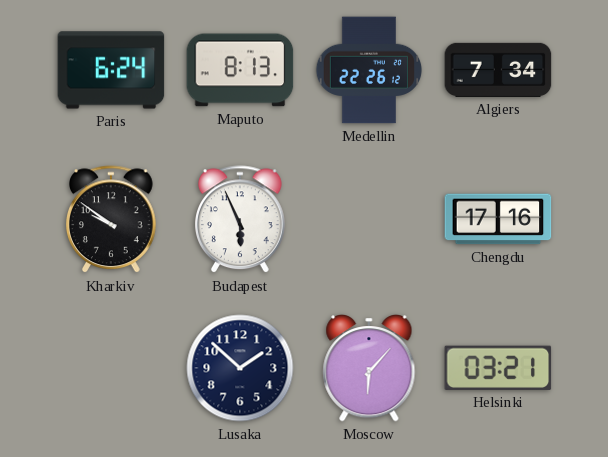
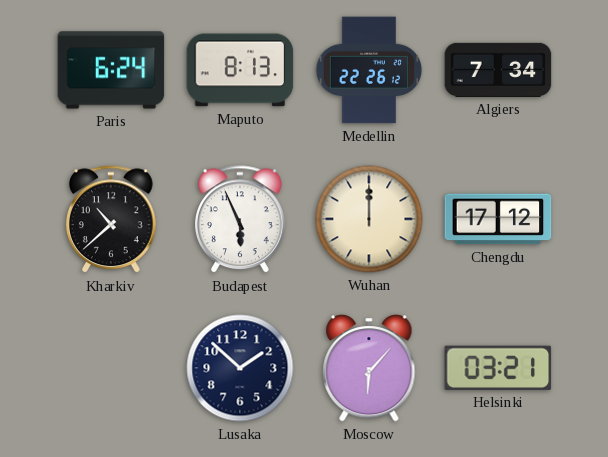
Kharkiv: 9:51 -> 10:38 (112, 220)
Wuhan: none -> 12:00 (369, 219)
Chengdu: 17:16 -> 17:12 (498, 219)
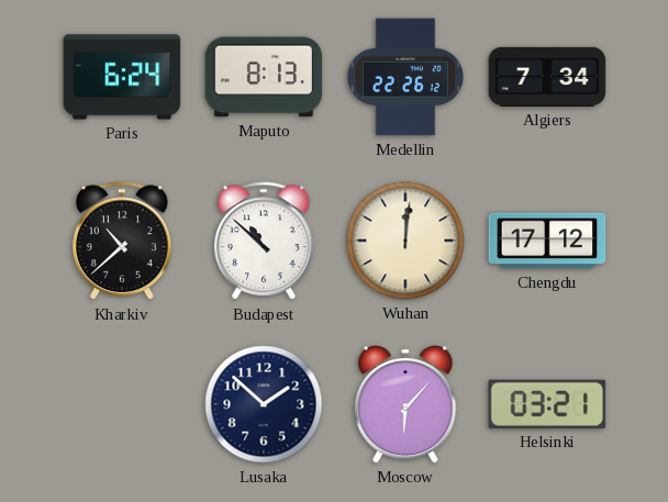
Budapest: 5:56 -> 10:52 (265, 242)
Wuhan: 12:00 -> 12:01 (405, 241)
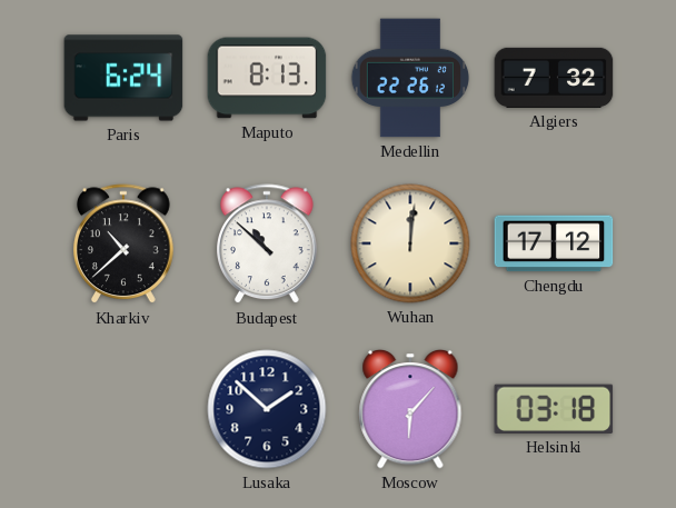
Algiers: 7:34 -> 7:32 (554, 78)
Helsinki: 03:21 -> 03:18 (554, 409)
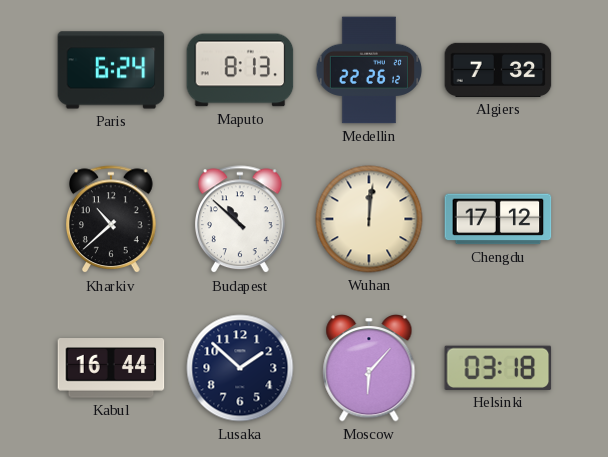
Kabul: none -> 16:44 (111, 368)
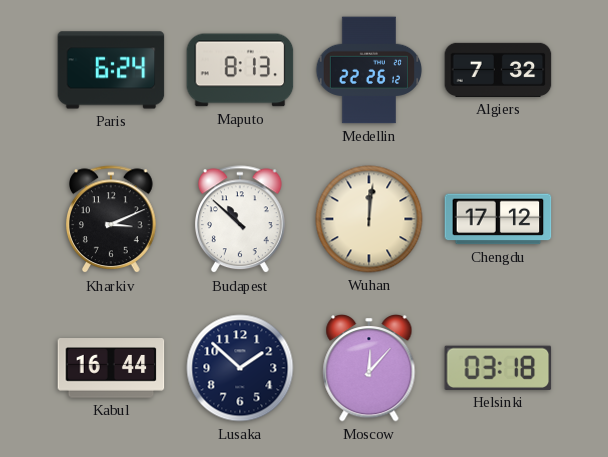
Kharkiv: 10:38 -> 3:11 (112, 220)
Moscow: 6:07 -> 12:07 (369, 369)
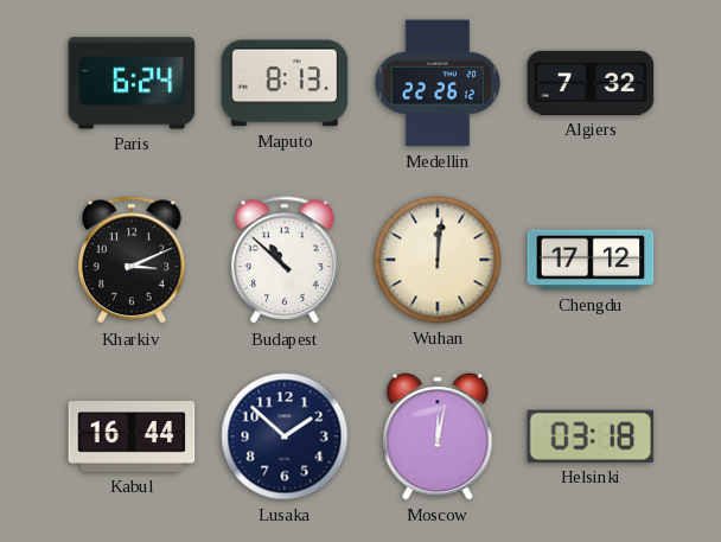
Moscow: 12:07 -> 12:02 (438, 438)
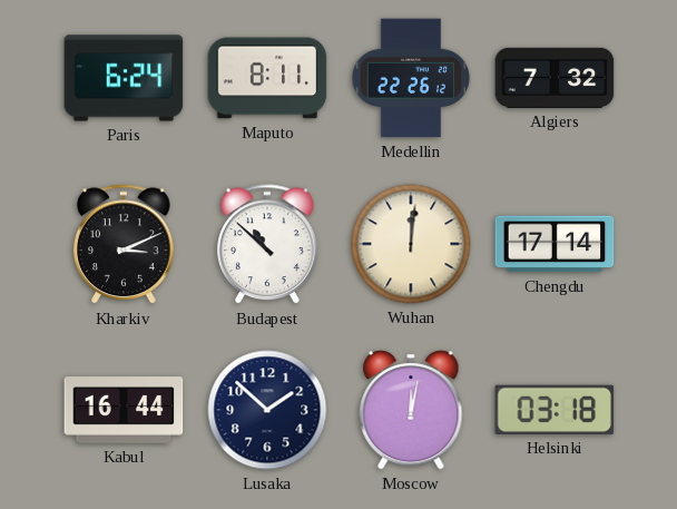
Maputo: 8:13 -> 8:11 (267, 78)
Chengdu: 17:12 -> 17:14 (555, 244)
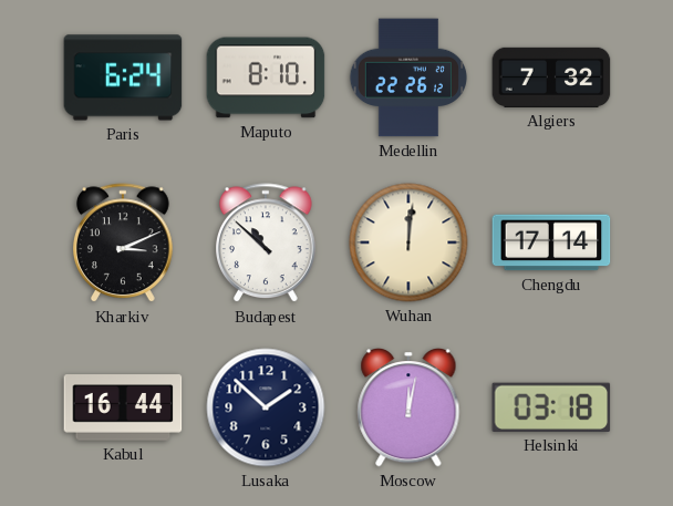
Maputo: 8:11 -> 8:10 (266, 78)
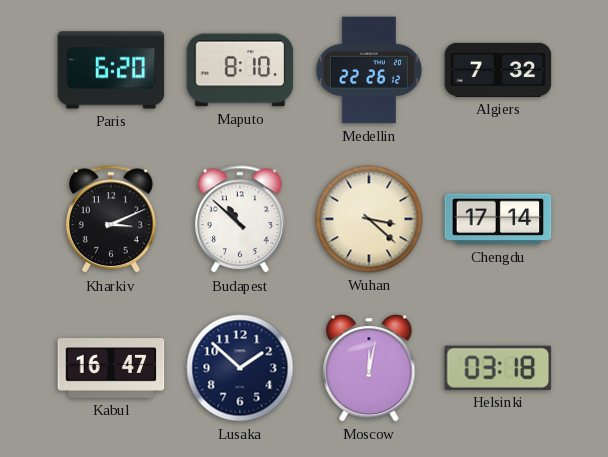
Paris: 6:24 -> 6:20 (111, 70)
Wuhan: 12:01 -> 3:22 (369, 219)
Kabul: 16:44 -> 16:47 (111, 368)
